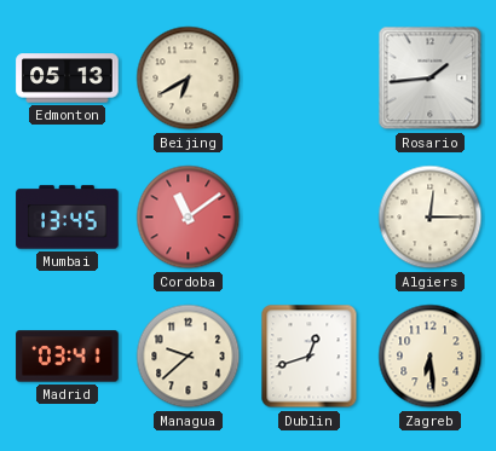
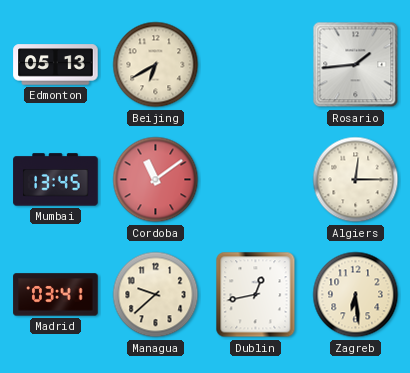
Dublin: 12:42 -> 12:43 (256, 295)
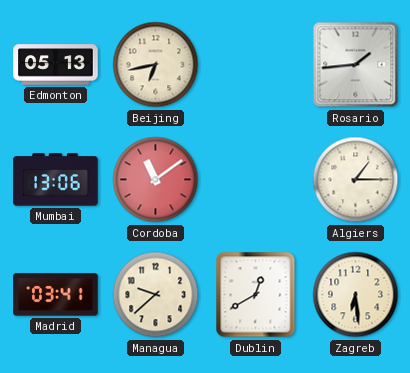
Beijing: 6:40 -> 6:43 (156, 65)
Mumbai: 13:45 -> 13:06 (56, 180)
Algiers: 12:15 -> 1:15 (356, 180)
Dublin: 12:43 -> 12:40 (256, 295)
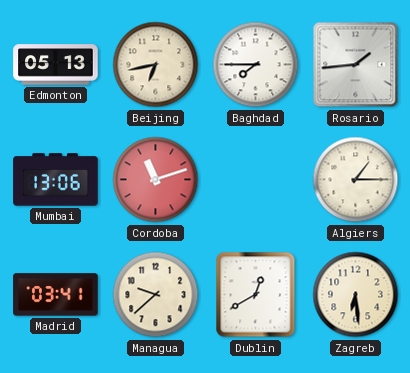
Baghdad: none -> 7:45 (256, 65)
Cordoba: 11:09 -> 11:12 (156, 180)
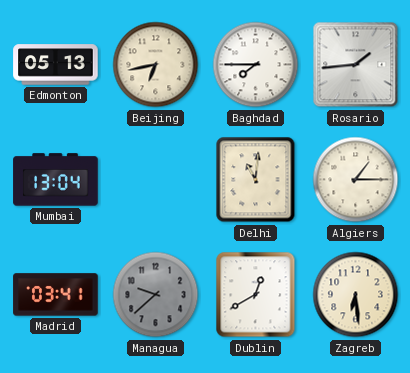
Mumbai: 13:06 -> 13:04 (56, 180)
Cordoba: 11:12 -> none (156, 180)
Delhi: none -> 11:01 (256, 180)
Managua dial: cream -> grey (156, 295)
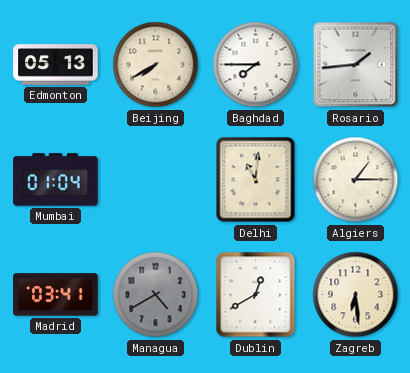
Beijing: 6:43 -> 7:40 (156, 65)
Mumbai: 13:04 -> 01:04 (56, 180)
Managua: 9:38 -> 4:40 (156, 295)
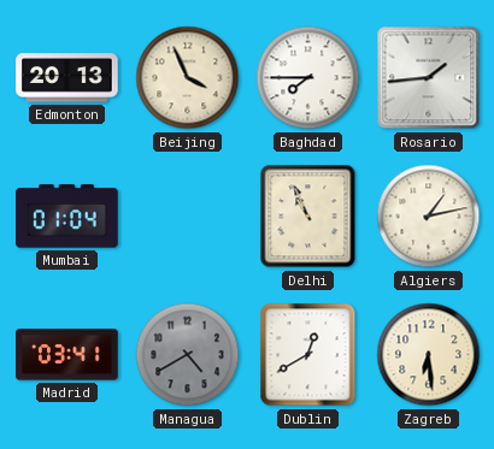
Edmonton: 05:13 -> 20:13 (67, 78)
Beijing: 7:40 -> 3:56 (188, 78)
Delhi: 11:01 -> 10:56 (308, 217)
Algiers: 1:15 -> 1:13 (429, 217)
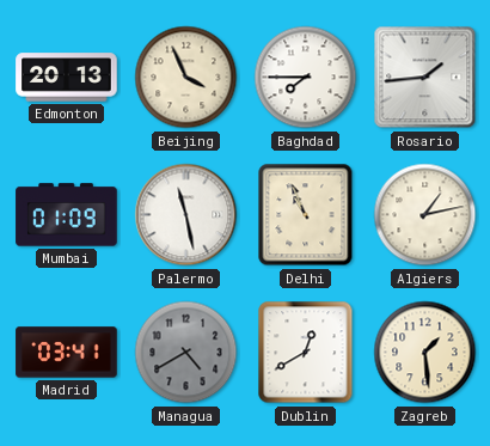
Mumbai: 01:04 -> 01:09 (67, 215)
Palermo: none -> 11:28 (186, 215)
Zagreb: 6:29 -> 1:29 (425, 353)
